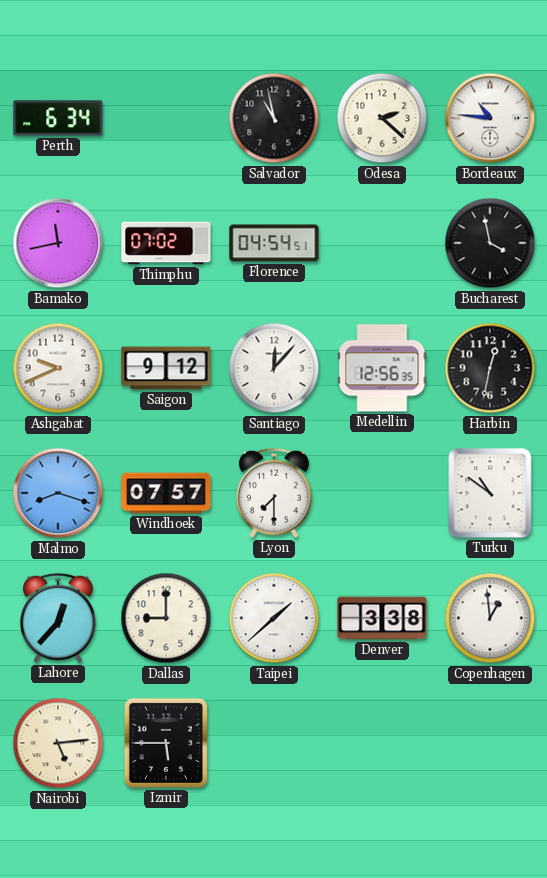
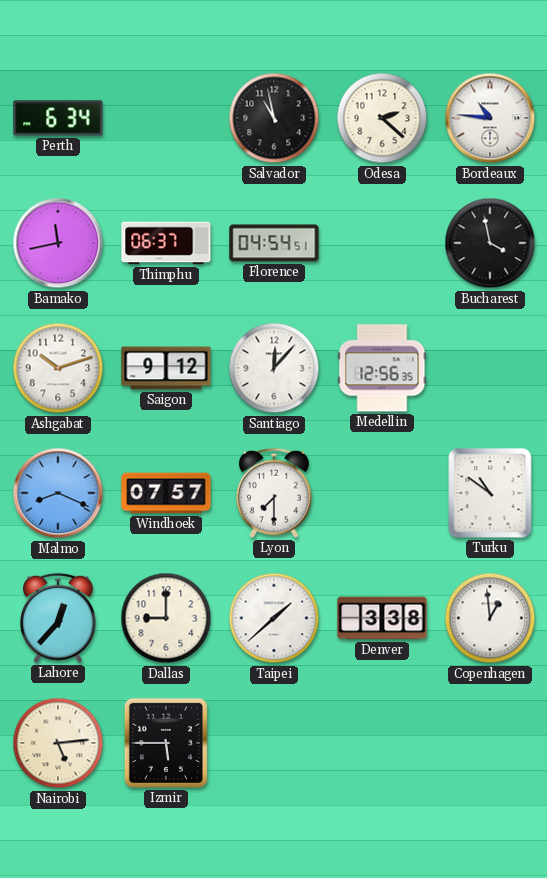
Thimphu: 07:02 -> 06:37 (166, 243)
Ashgabat: 9:41 -> 10:12 (58, 368)
Harbin: 12:32 -> none (490, 368)
Malmo: 8:18 -> 8:19 (58, 493)
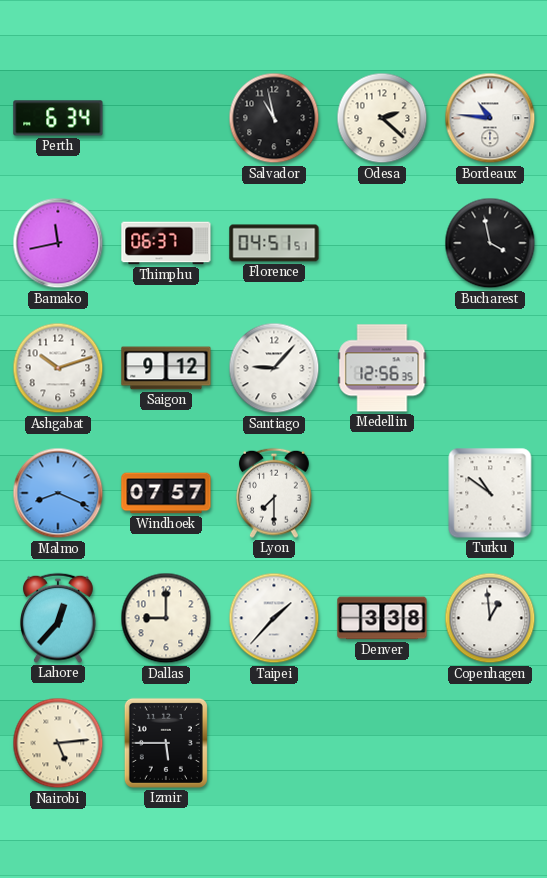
Florence: 04:54 -> 04:51 (274, 243)
Santiago: 12:07 -> 9:07 (274, 368)
Taipei: 1:38 -> 1:37 (274, 618)
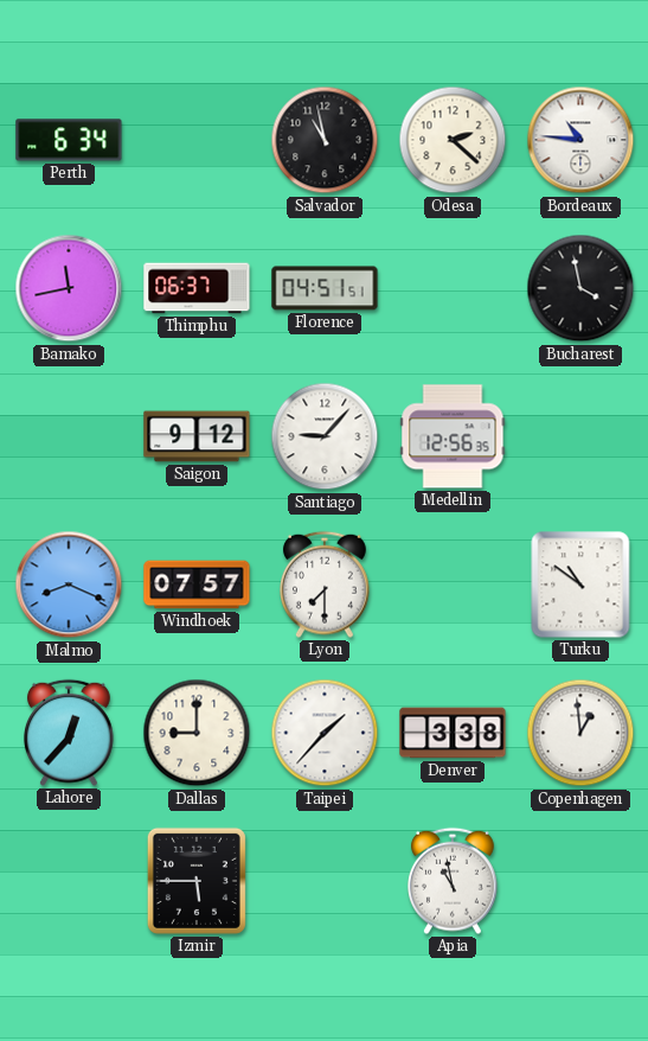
Ashgabat: 10:12 -> none (58, 368)
Nairobi: 5:14 -> none (58, 743)
Apia: none -> 10:58 (454, 881)
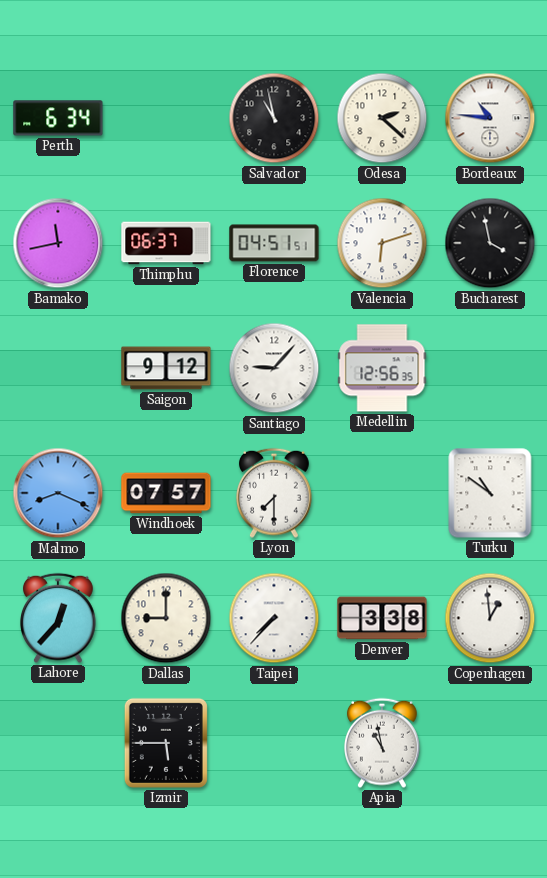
Valencia: none -> 6:12 (382, 243)
Taipei: 1:37 -> 7:37 (274, 618)
